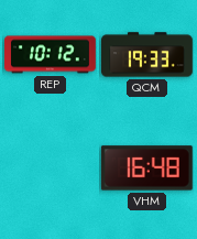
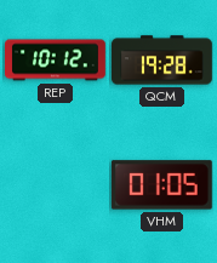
QCM: 19:33 -> 19:28 (162, 61)
VHM: 16:48 -> 01:05 (161, 185)
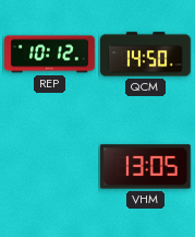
QCM: 19:28 -> 14:50 (146, 55)
VHM: 01:05 -> 13:05 (145, 167)
